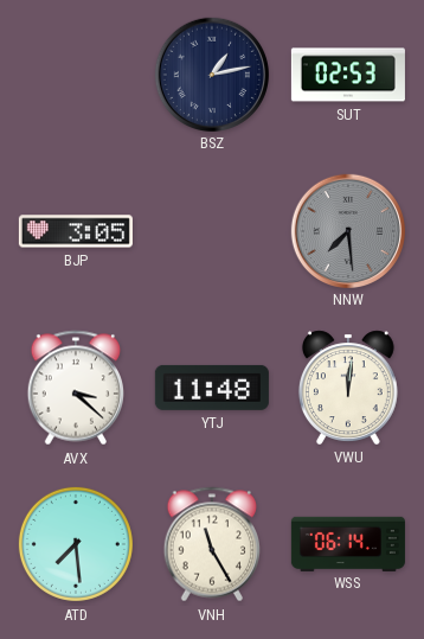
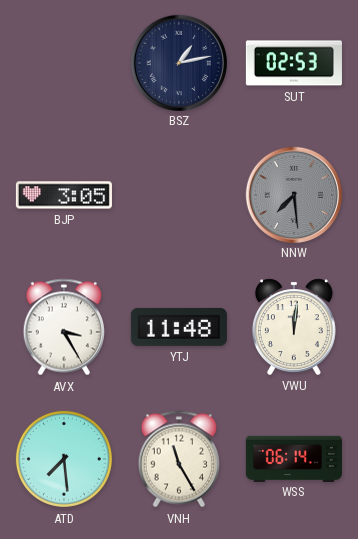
AVX: 3:22 -> 3:25 (63, 327)
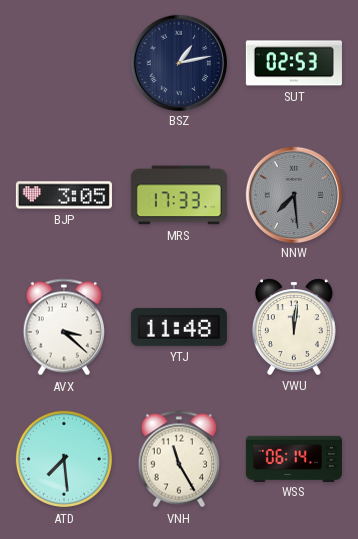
MRS: none -> 17:33 (179, 195)
AVX: 3:25 -> 3:22 (63, 327)
